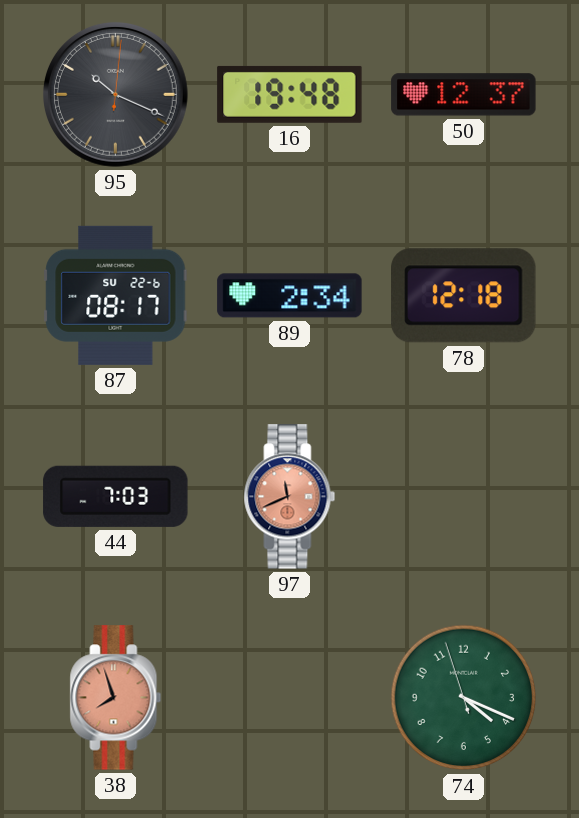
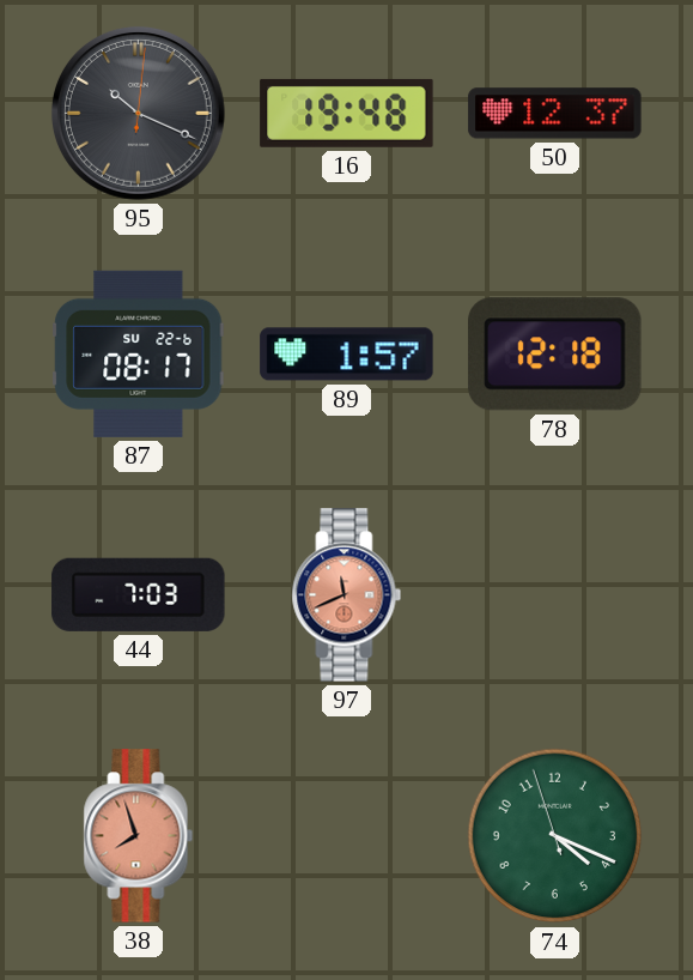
89: 2:34 -> 1:57 (347, 355)
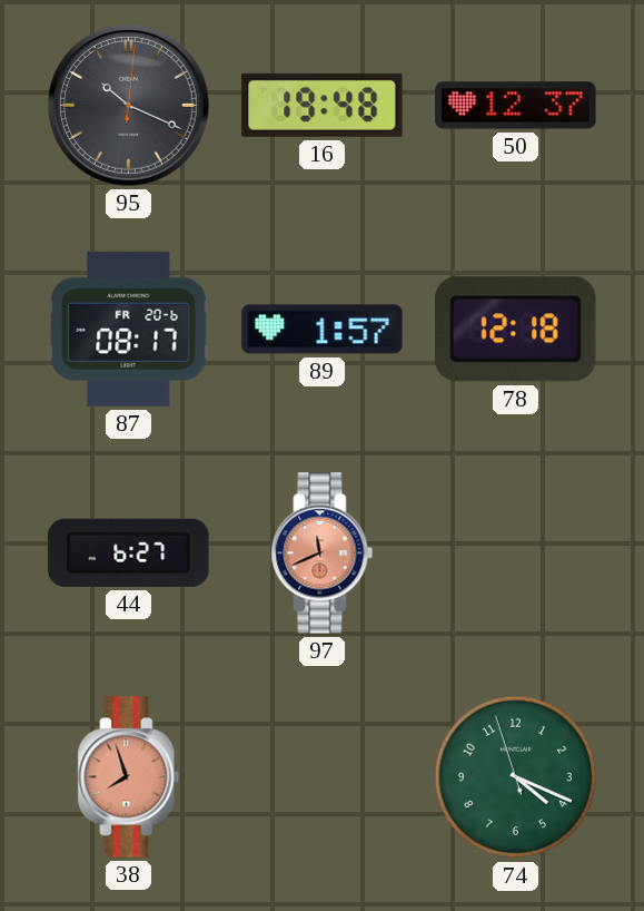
87 date: SU 22-6 -> FR 20-6 (129, 329)
44: 7:03 -> 6:27 (129, 552)
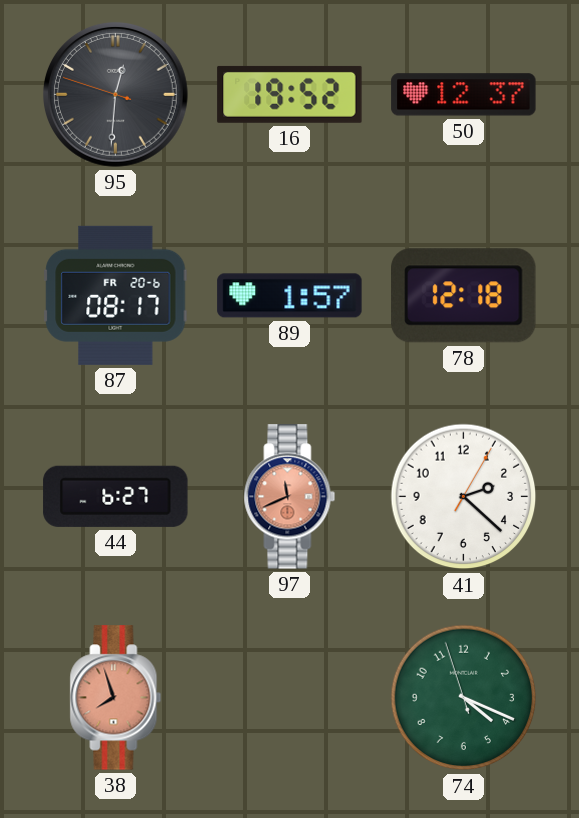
95: 10:19 -> 12:30 (115, 94)
16: 19:48 -> 19:52 (290, 94)
41: none -> 2:22 (464, 497)
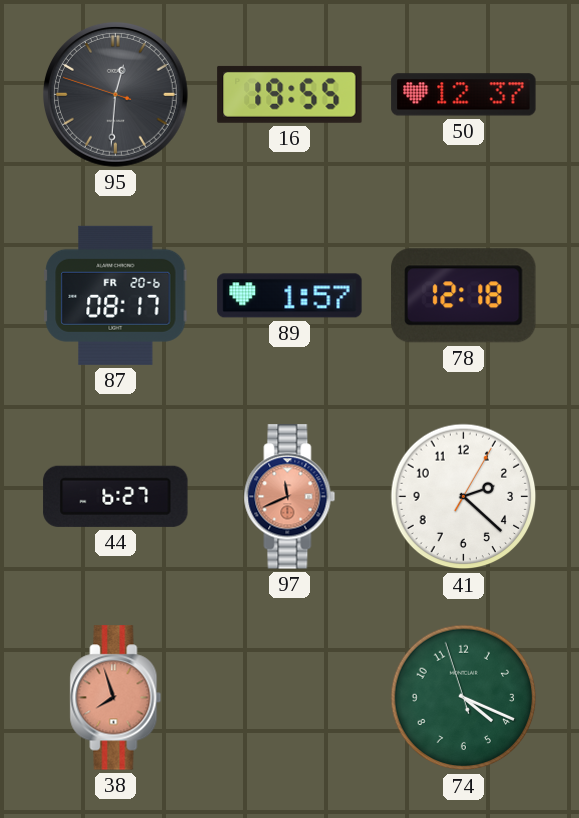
16: 19:52 -> 19:55 (290, 94)
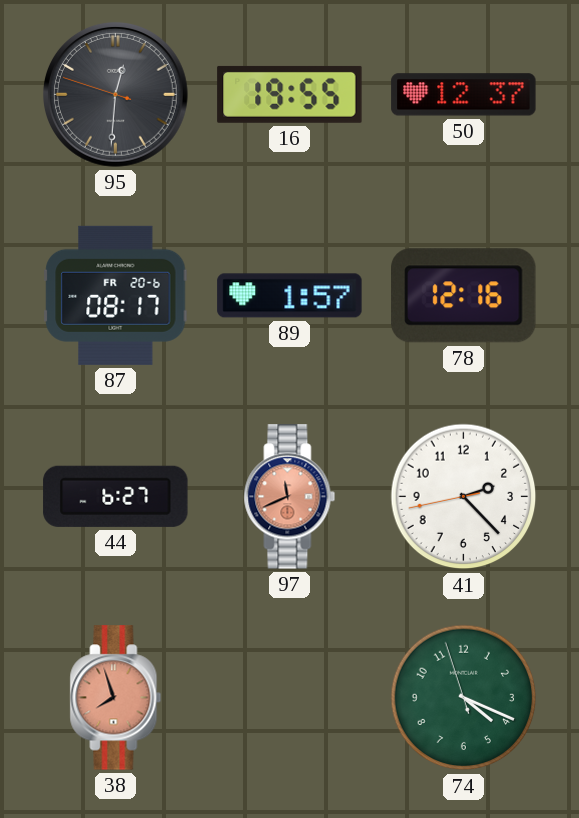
78: 12:18 -> 12:16 (464, 296)
41: 2:22:05 -> 2:22:43 (464, 497)
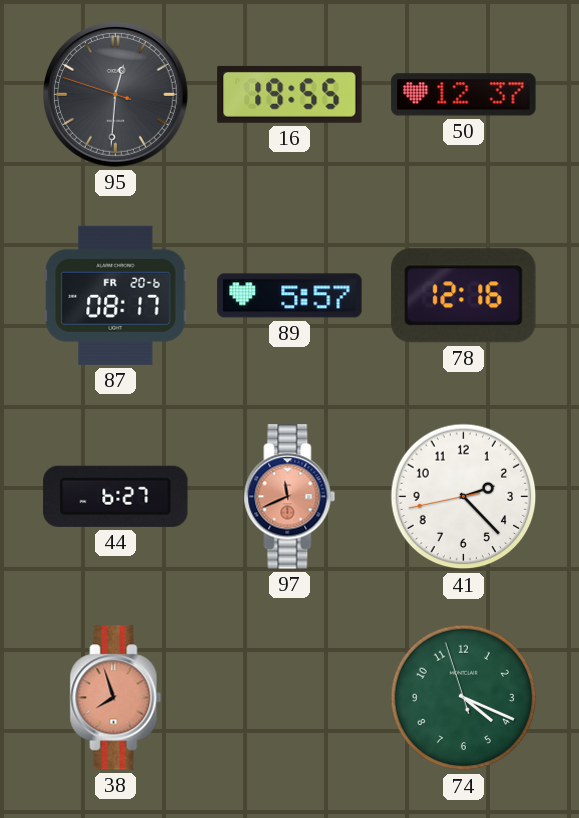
89: 1:57 -> 5:57 (290, 296)
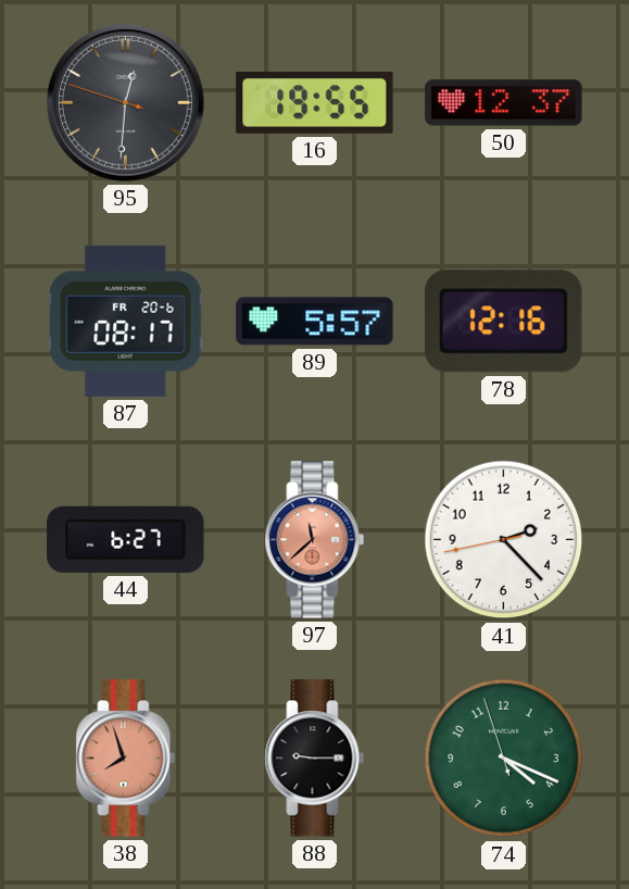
97: 11:41 -> 11:38 (315, 540)
88: none -> 9:15 (315, 759)
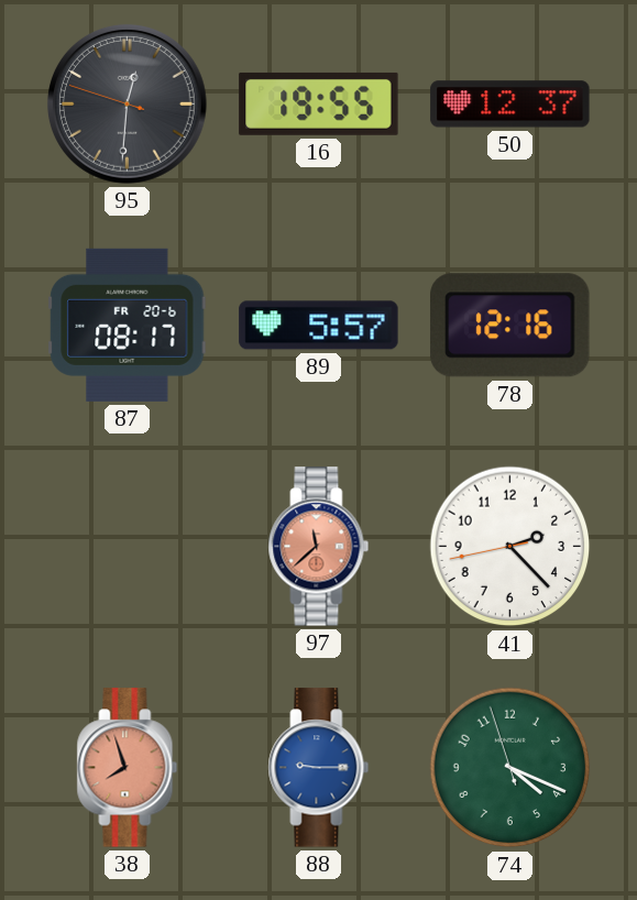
44: 6:27 -> none (126, 539)
88 dial: black -> blue (319, 768)
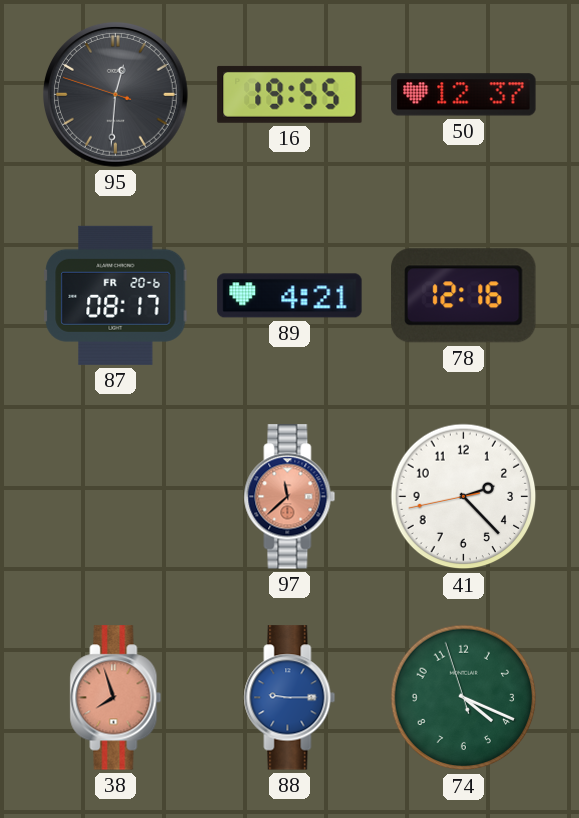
89: 5:57 -> 4:21 (290, 296)
